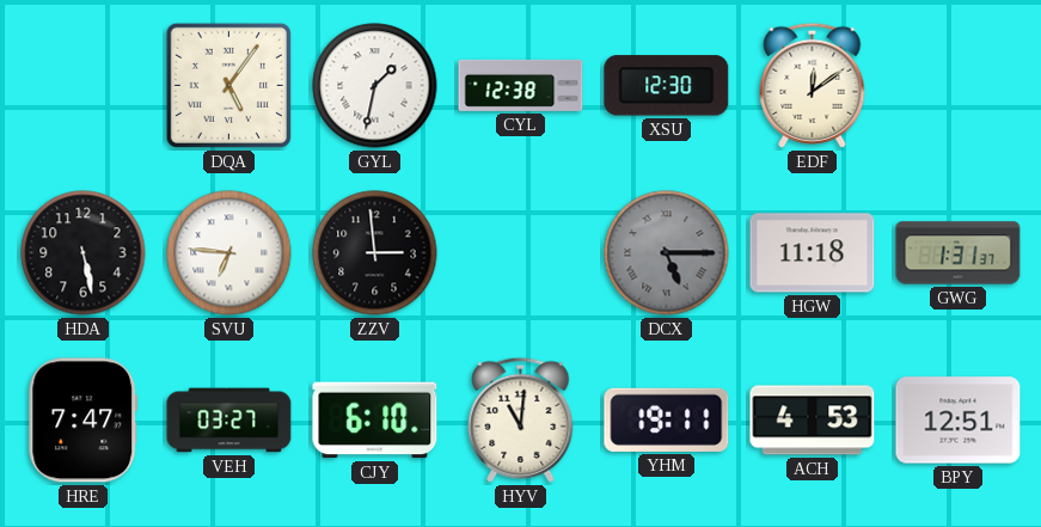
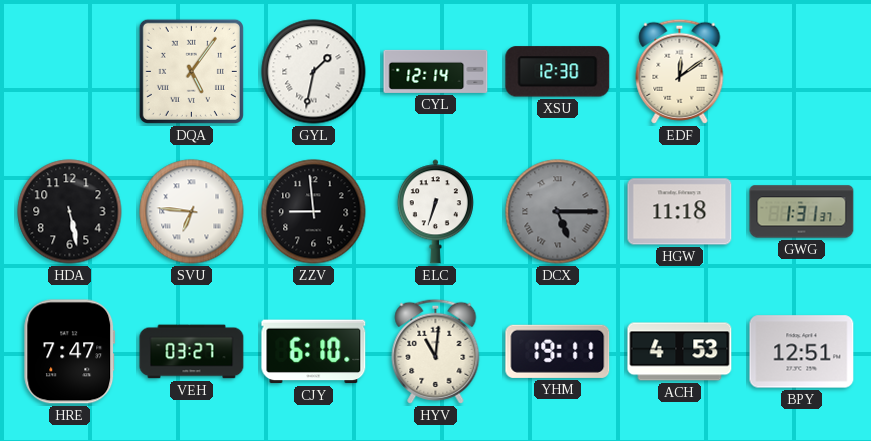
CYL: 12:38 -> 12:14 (436, 71)
ZZV: 2:59 -> 8:59 (314, 212)
ELC: none -> 6:33 (435, 212)
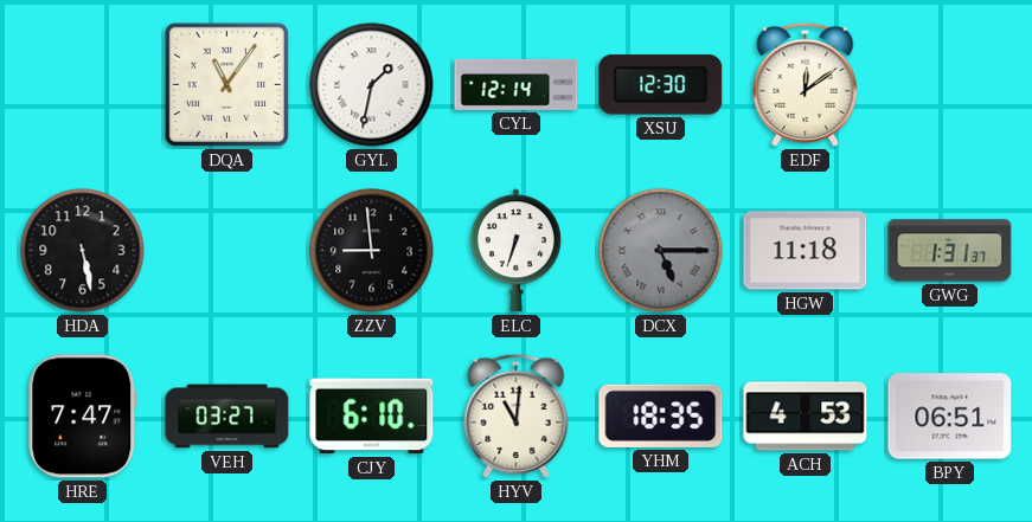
DQA: 5:06 -> 11:06 (226, 84)
SVU: 6:46 -> none (192, 212)
YHM: 19:11 -> 18:35 (661, 415)
BPY: 12:51 -> 06:51 (950, 417)
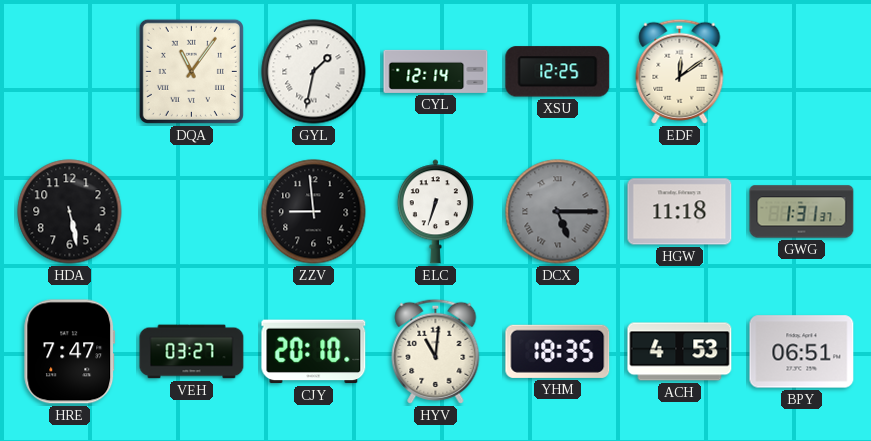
XSU: 12:30 -> 12:25 (558, 72)
CJY: 6:10 -> 20:10 (314, 352)
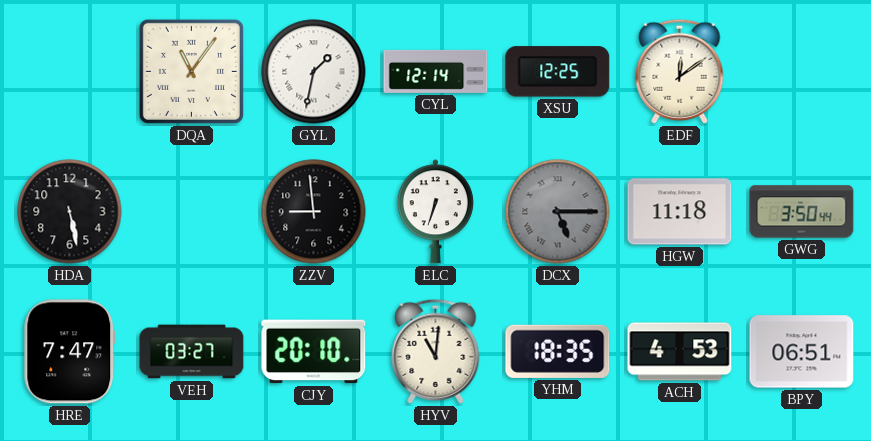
GWG: 1:31 -> 3:50 (802, 212)
